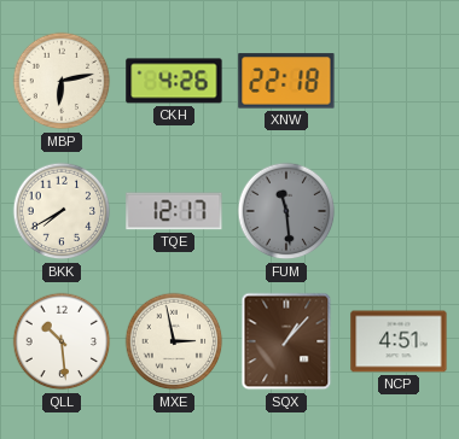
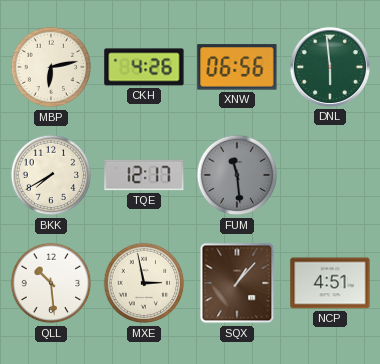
XNW: 22:18 -> 06:56 (237, 67)
DNL: none -> 5:59 (330, 67)
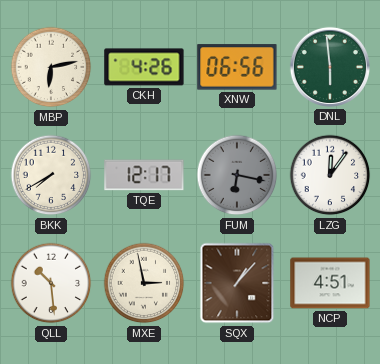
FUM: 11:29 -> 6:17 (237, 175)
LZG: none -> 12:06 (330, 175)
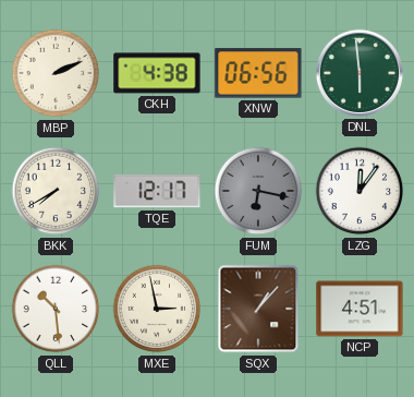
MBP: 6:13 -> 2:11 (56, 73)
CKH: 4:26 -> 4:38 (157, 73)
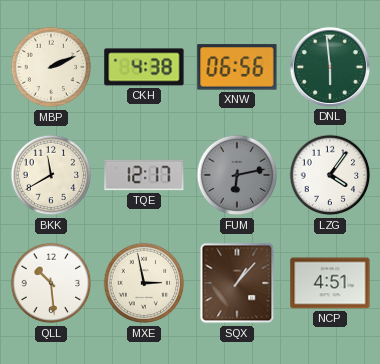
BKK: 7:40 -> 11:40 (51, 175)
FUM: 6:17 -> 6:13 (237, 175)
LZG: 12:06 -> 4:06 (330, 175)
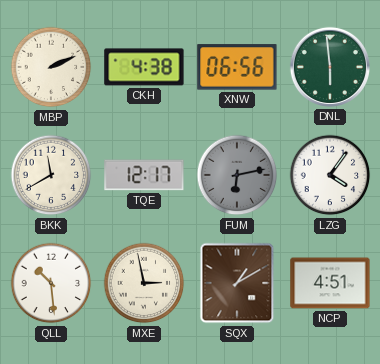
SQX: 1:07 -> 1:10 (237, 283)
